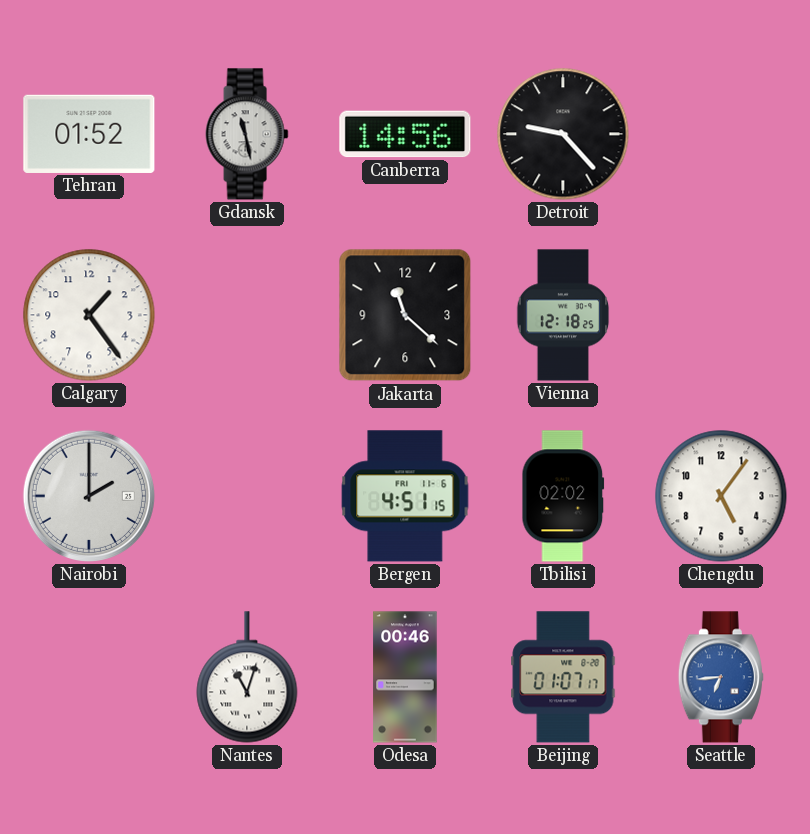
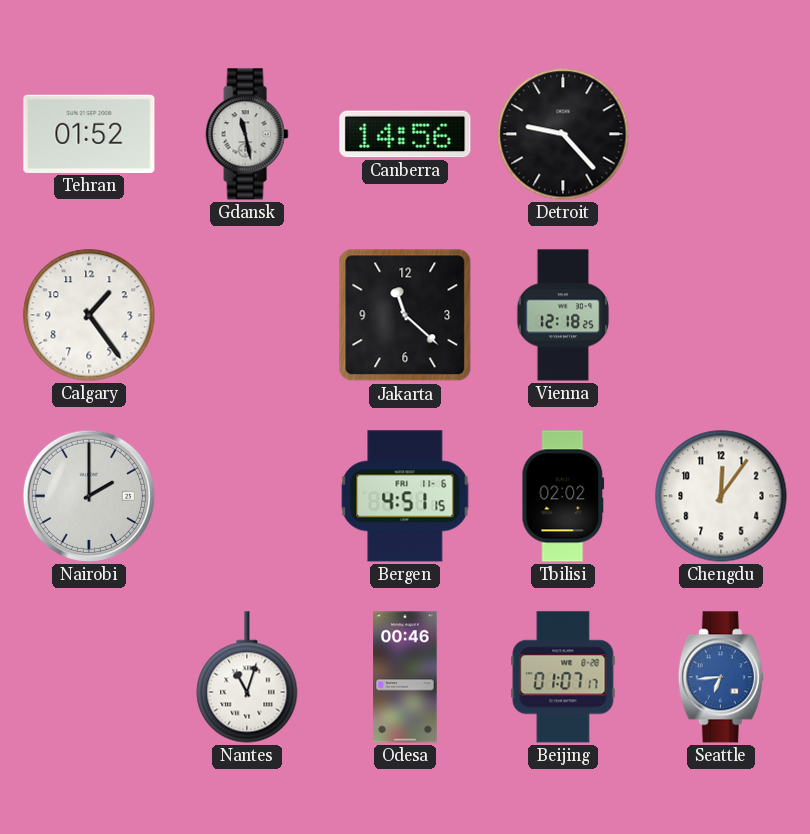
Chengdu: 5:06 -> 12:06 (721, 496)
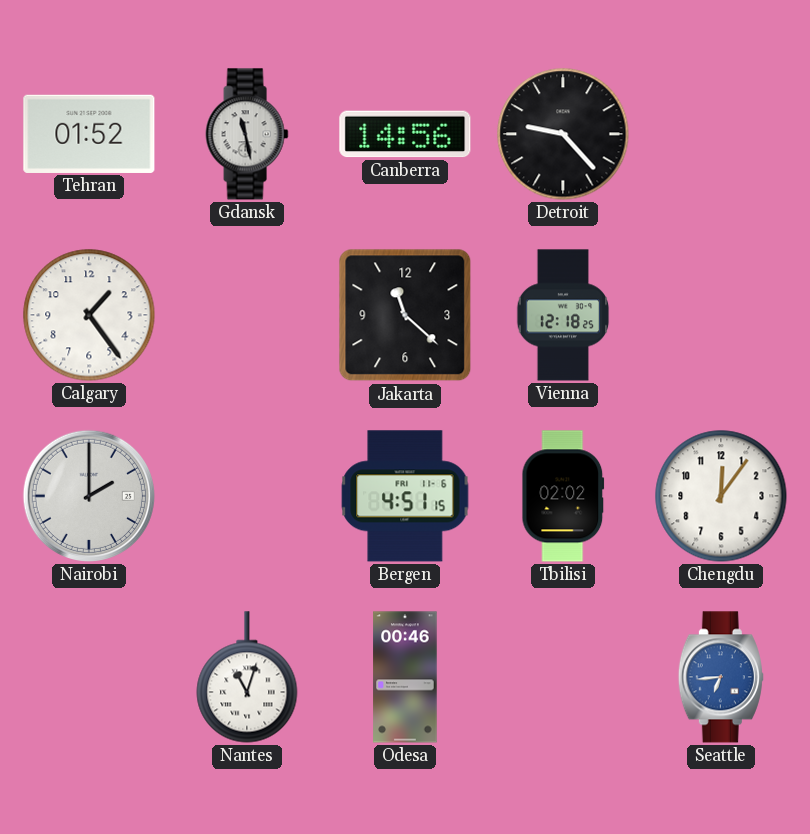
Beijing: 01:07 -> none (563, 677)
